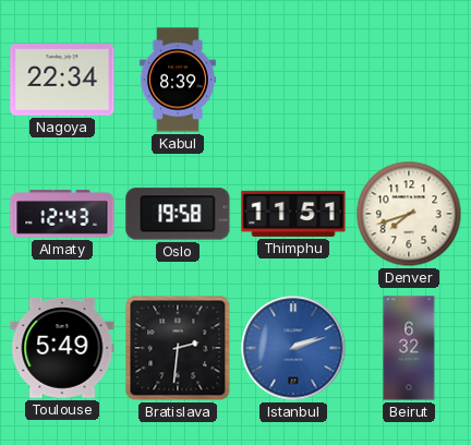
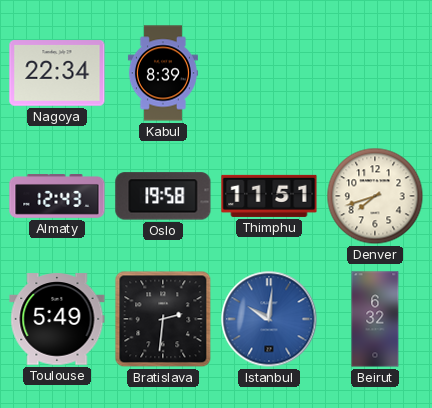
Istanbul: 2:12 -> 10:01 (269, 319)
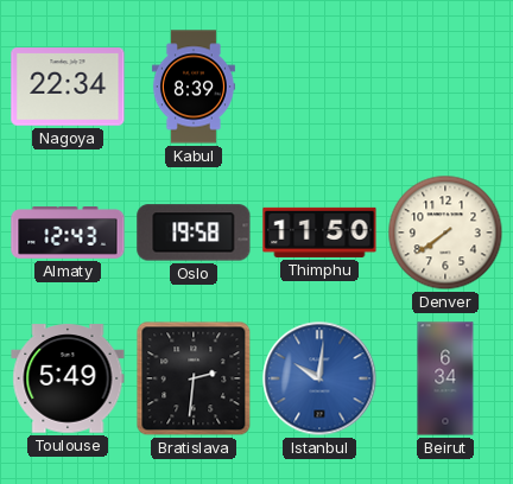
Thimphu: 11:51 -> 11:50 (319, 233)
Denver: 7:42 -> 7:39 (445, 233)
Beirut: 6:32 -> 6:34 (445, 378)
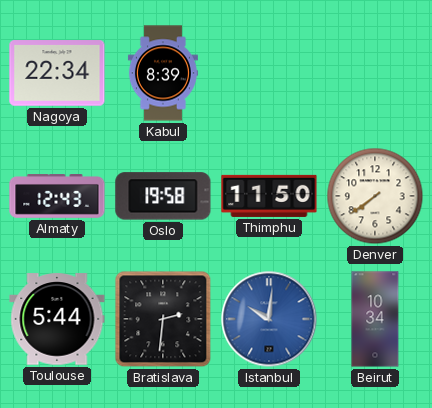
Toulouse: 5:49 -> 5:44 (57, 319)
Beirut: 6:34 -> 10:34 (375, 319)
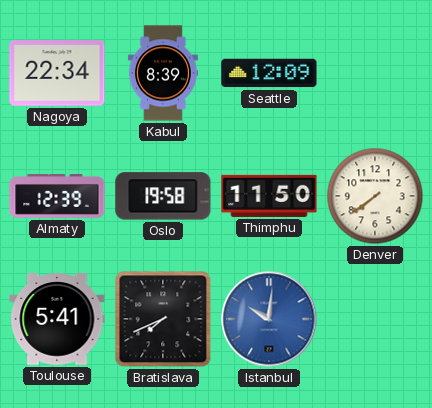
Seattle: none -> 12:09 (269, 73)
Almaty: 12:43 -> 12:39 (57, 196)
Toulouse: 5:44 -> 5:41 (57, 319)
Bratislava: 2:31 -> 7:41 (163, 319)
Beirut: 10:34 -> none (375, 319)
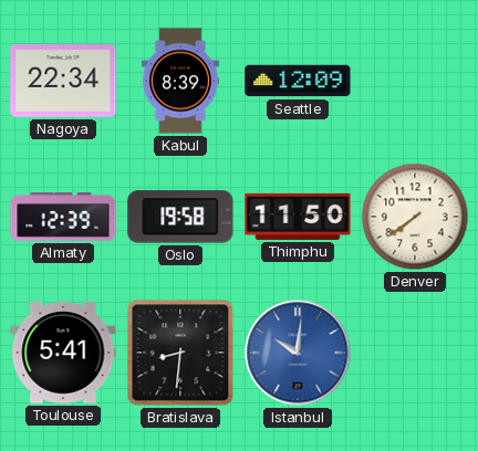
Bratislava: 7:41 -> 8:31 (180, 353)
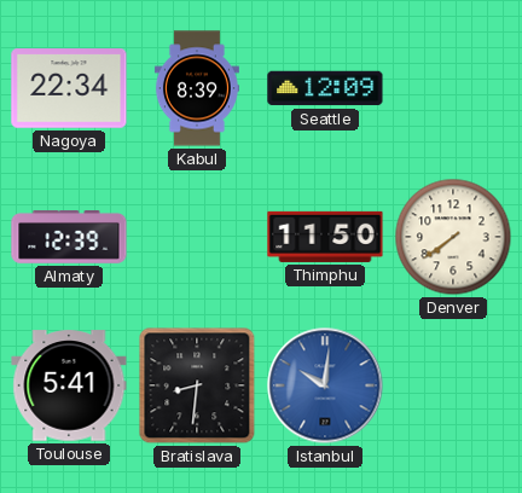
Oslo: 19:58 -> none (180, 217)
